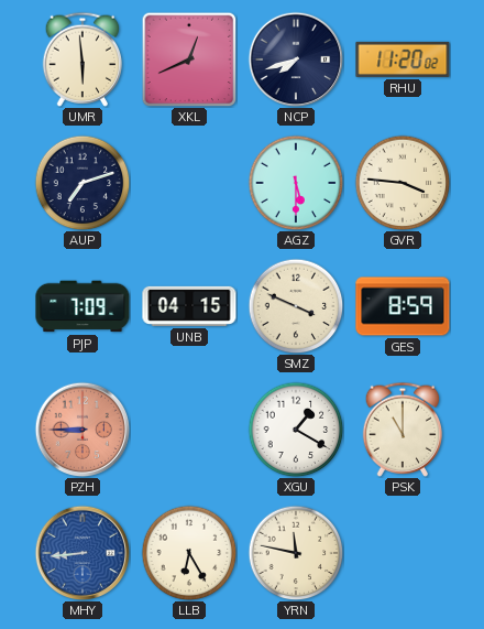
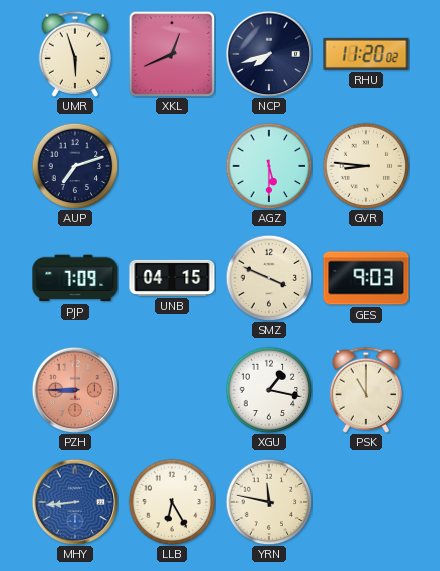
UMR: 5:59 -> 5:57 (75, 54)
GVR: 3:46 -> 8:46 (366, 166)
GES: 8:59 -> 9:03 (366, 278)
XGU: 1:20 -> 1:17 (269, 390)
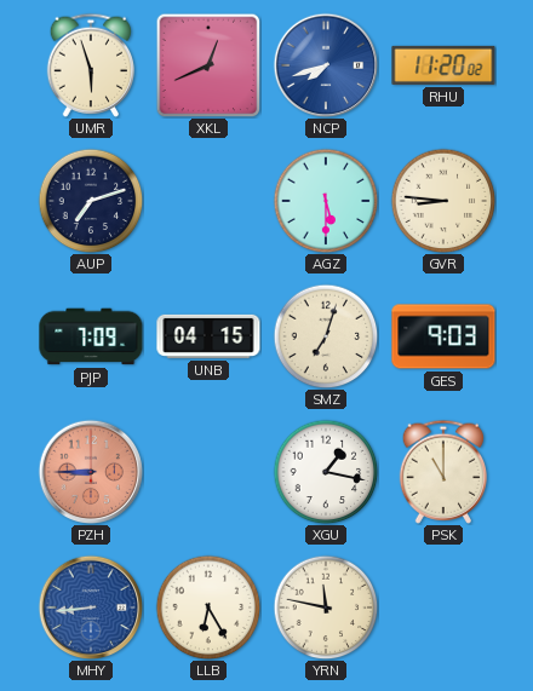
NCP dial: navy -> blue (326, 65)
SMZ: 3:49 -> 7:03 (326, 336)
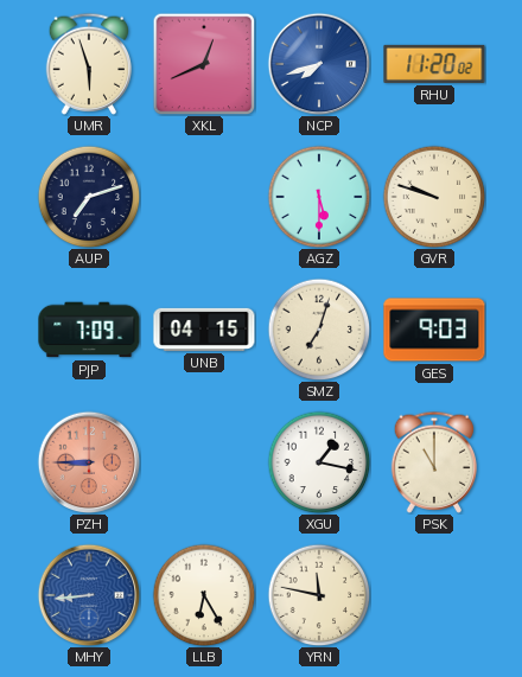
GVR: 8:46 -> 9:48 (434, 197)
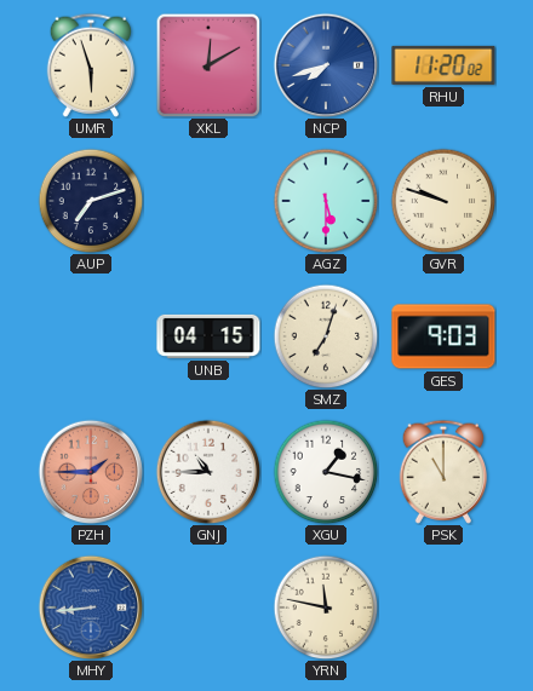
XKL: 12:41 -> 12:10 (208, 65)
PJP: 7:09 -> none (89, 330)
PZH: 8:45 -> 1:45 (91, 472)
GNJ: none -> 10:45 (208, 472)
LLB: 6:25 -> none (204, 595)
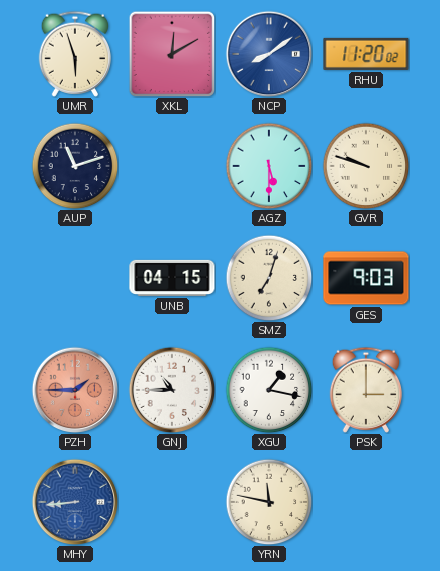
NCP: 7:42 -> 8:09 (269, 54)
AUP: 7:12 -> 11:12 (75, 166)
PSK: 11:00 -> 3:00 (366, 390)
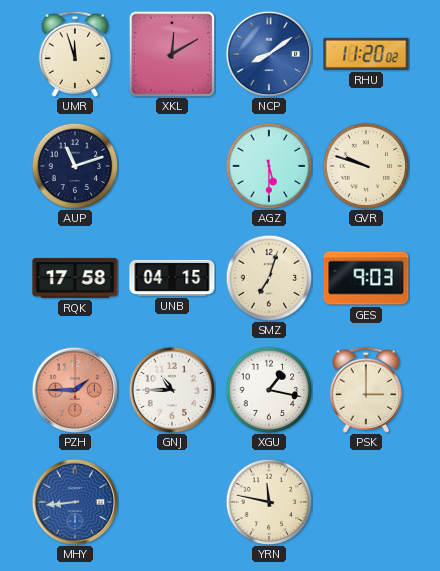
UMR: 5:57 -> 11:57 (75, 54)
RQK: none -> 17:58 (75, 278)
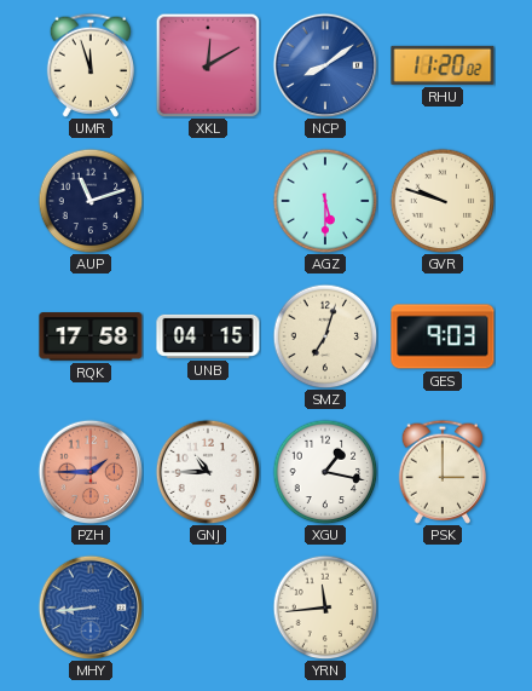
YRN: 11:47 -> 11:44 (325, 607)
